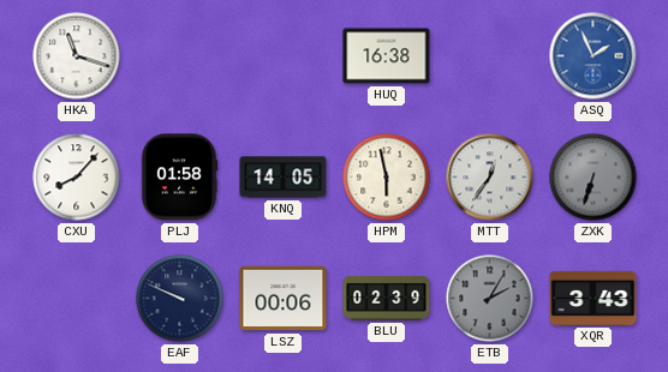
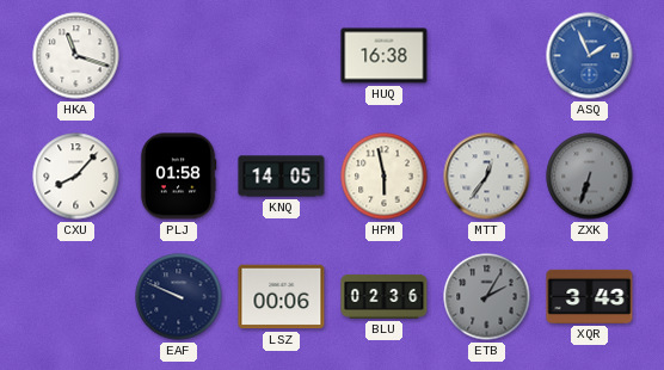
BLU: 02:39 -> 02:36 (385, 296)
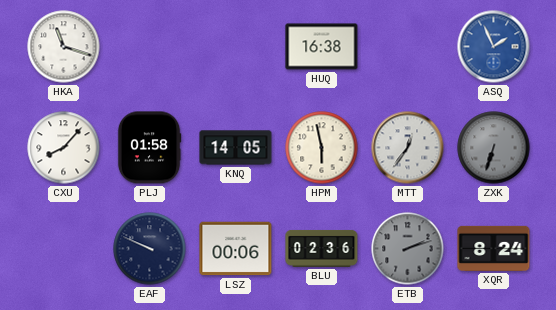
ETB: 2:05 -> 2:12 (408, 249)
XQR: 3:43 -> 8:24 (494, 248)
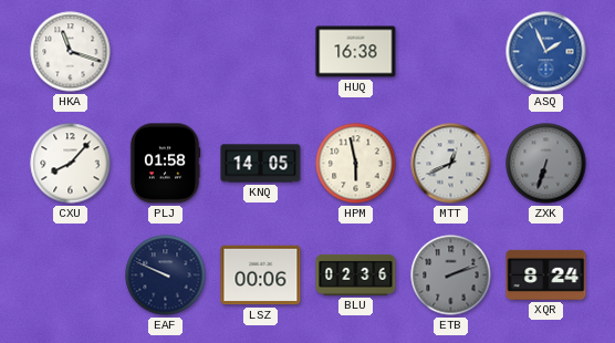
MTT: 12:36 -> 12:41 (451, 164)
